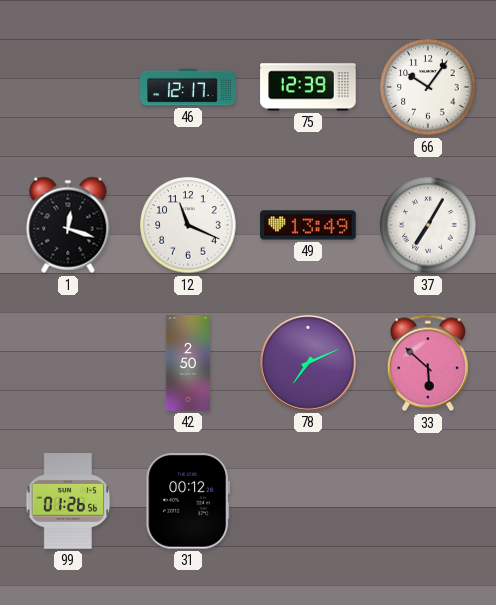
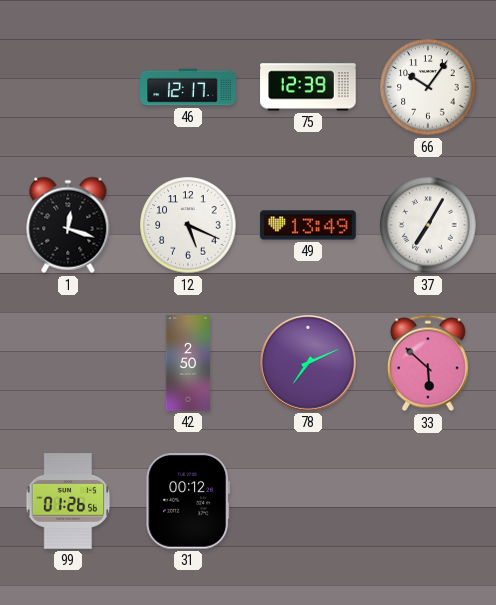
12: 11:19 -> 5:19 (188, 225)
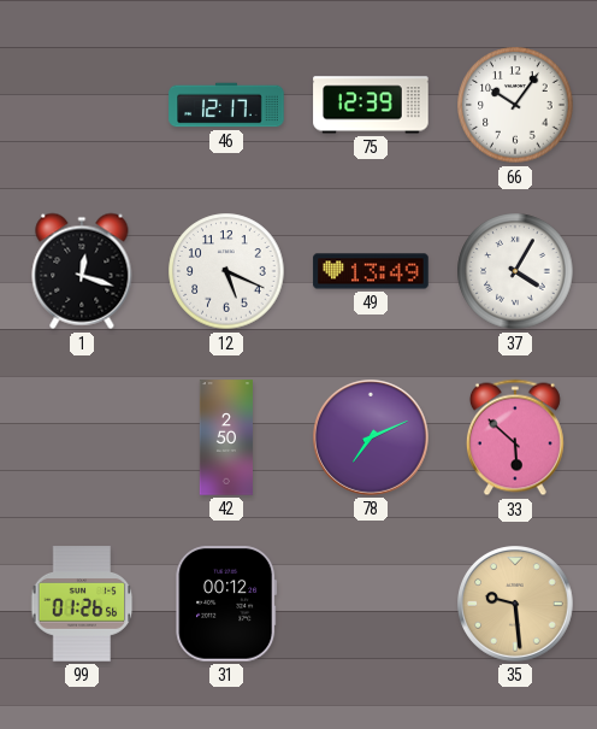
37: 7:05 -> 4:05 (515, 271)
35: none -> 9:29 (516, 605)
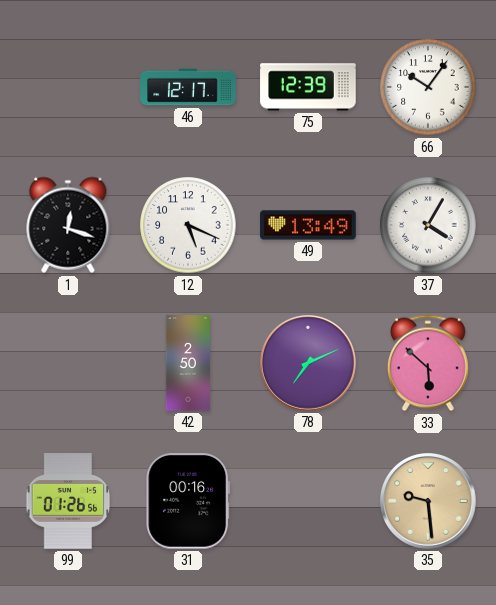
31: 00:12 -> 00:16 (188, 501)
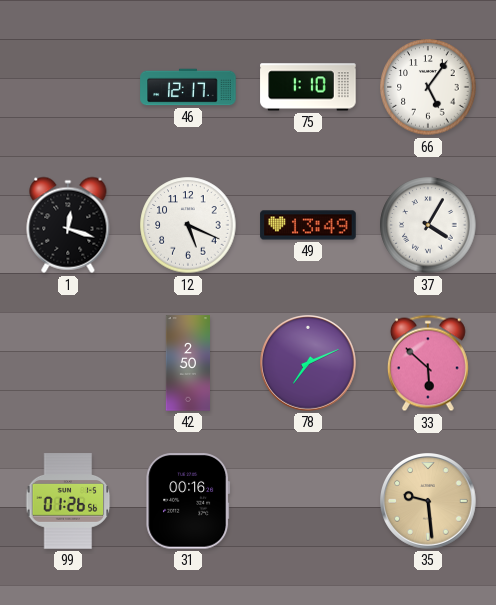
75: 12:39 -> 1:10 (308, 87)
66: 10:06 -> 5:06 (428, 87)
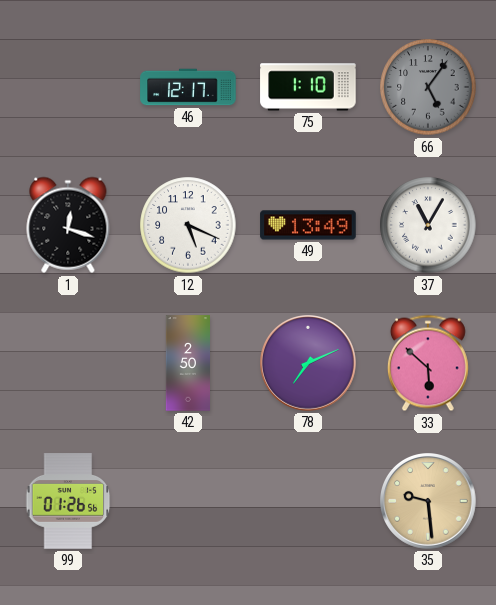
66 dial: white -> grey (428, 87)
37: 4:05 -> 11:05 (428, 225)
31: 00:16 -> none (188, 501)
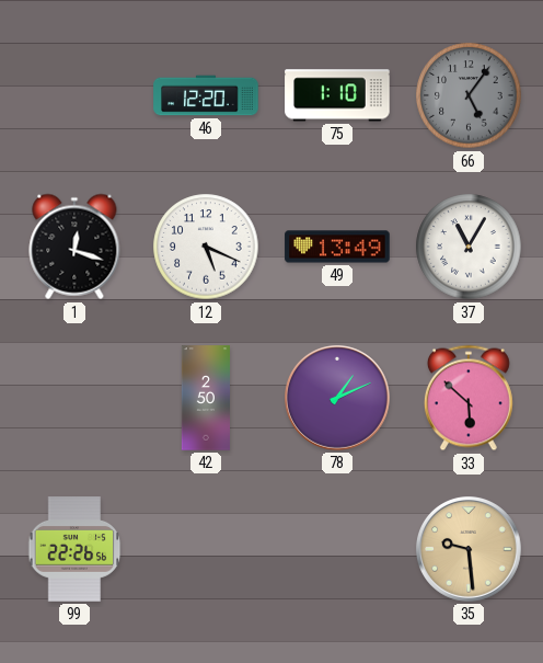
46: 12:17 -> 12:20 (206, 95)
78: 7:11 -> 1:11 (338, 399)
99: 01:26 -> 22:26 (74, 549)
